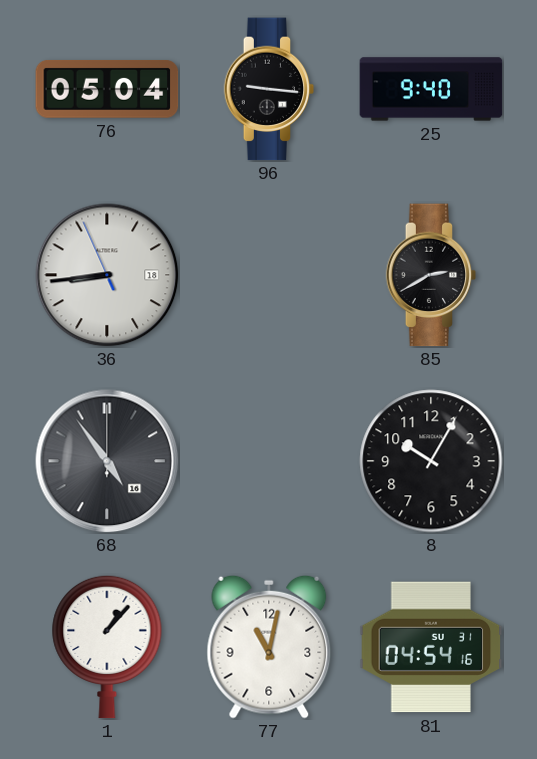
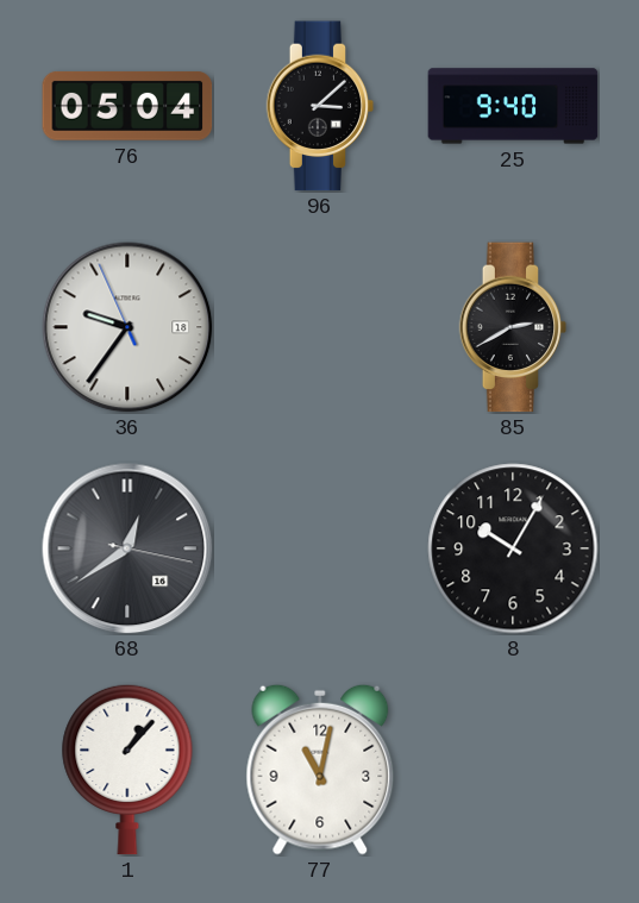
96: 9:16 -> 3:08 (320, 106)
36: 8:43 -> 9:35 (127, 327)
68: 4:54 -> 12:39 (127, 548)
81: 04:54 -> none (431, 647)
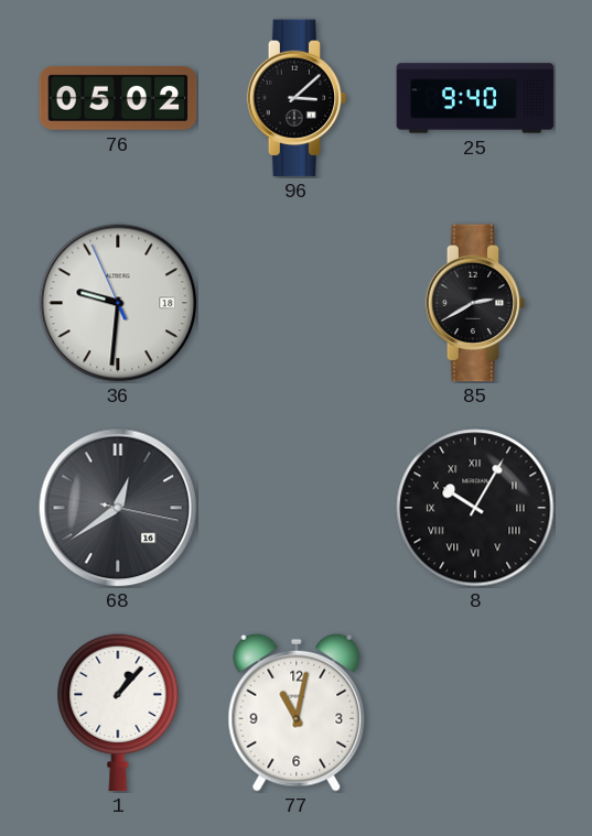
76: 05:04 -> 05:02 (118, 98)
36: 9:35 -> 9:30 (118, 303)
8 numerals: Arabic -> Roman (475, 508)
